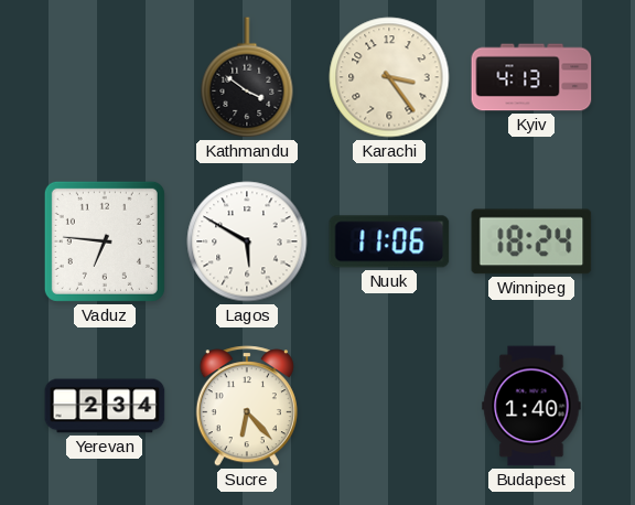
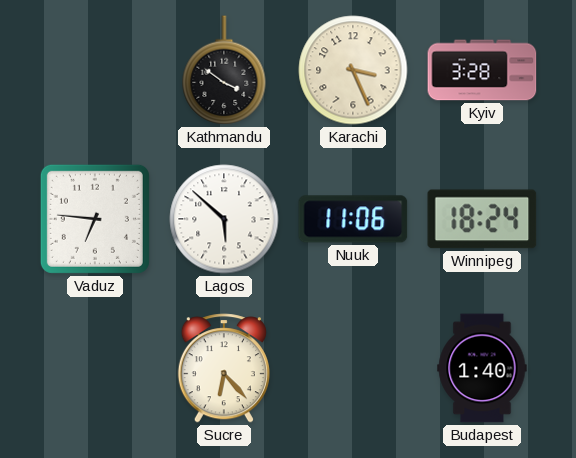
Karachi: 3:24 -> 3:26 (353, 70)
Kyiv: 4:13 -> 3:28 (482, 70)
Lagos: 5:50 -> 5:52 (224, 219)
Yerevan: 2:34 -> none (105, 406)
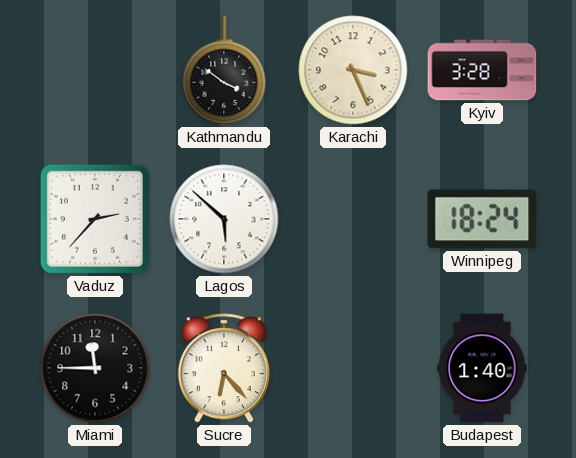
Vaduz: 6:46 -> 2:37 (95, 219)
Nuuk: 11:06 -> none (353, 219)
Miami: none -> 11:45 (95, 368)
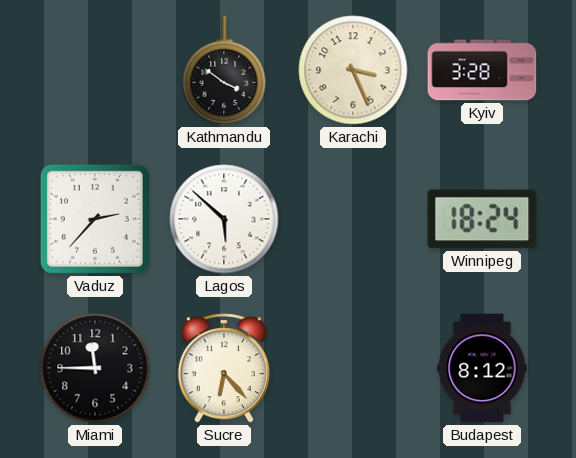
Budapest: 1:40 -> 8:12 (482, 368)
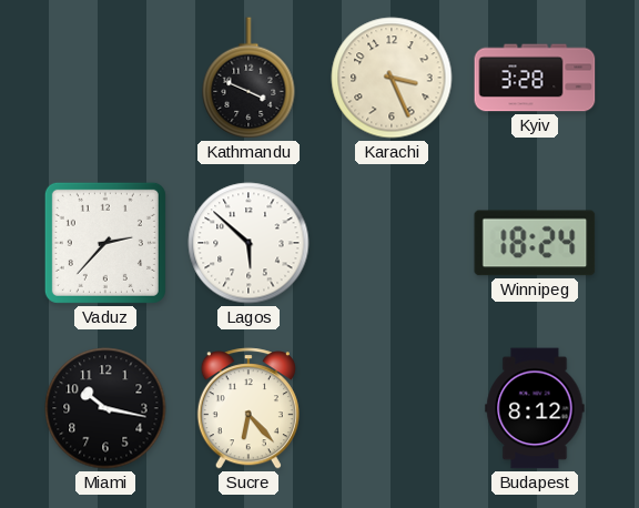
Kathmandu: 3:51 -> 3:49 (248, 78)
Miami: 11:45 -> 10:17 (105, 408)
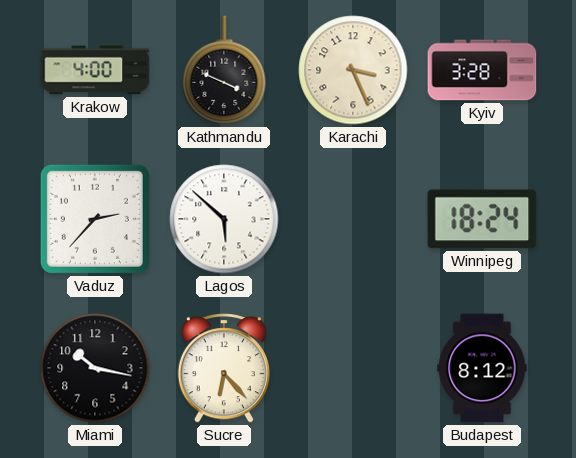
Krakow: none -> 4:00 (95, 70)
